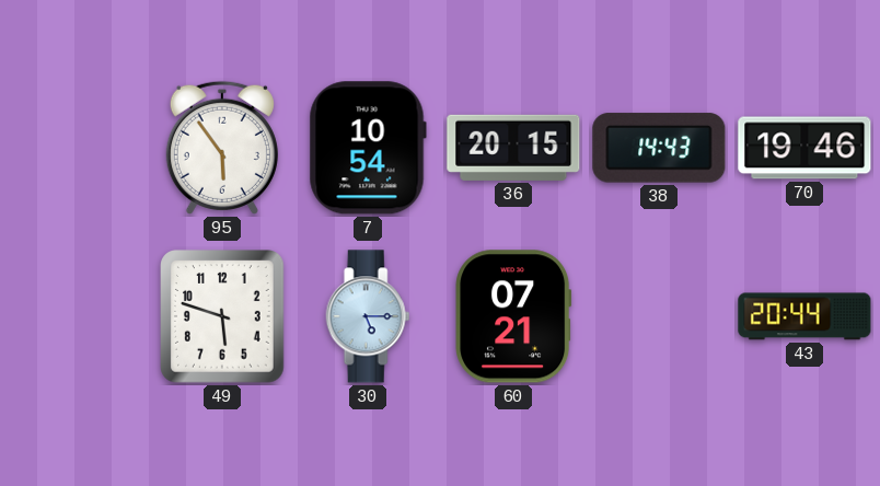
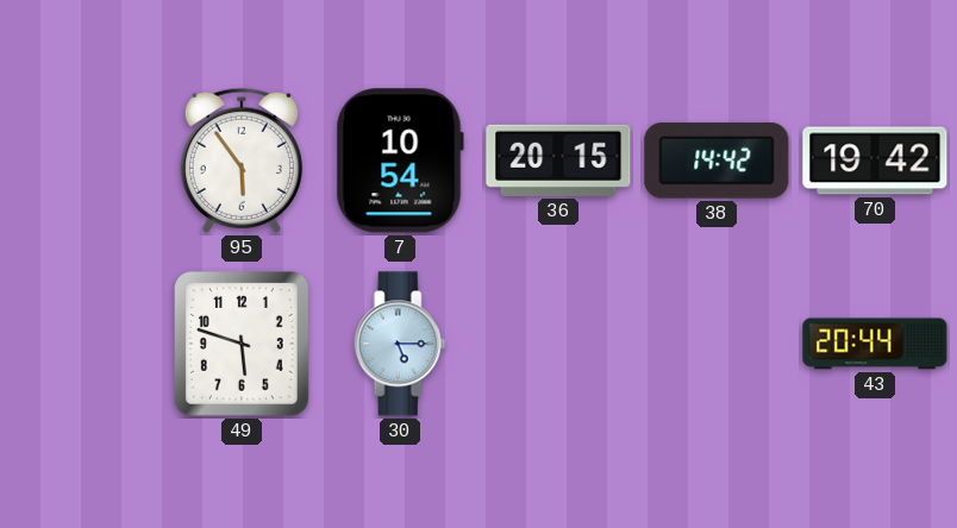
38: 14:43 -> 14:42 (717, 161)
70: 19:46 -> 19:42 (875, 161)
60: 07:21 -> none (513, 316)
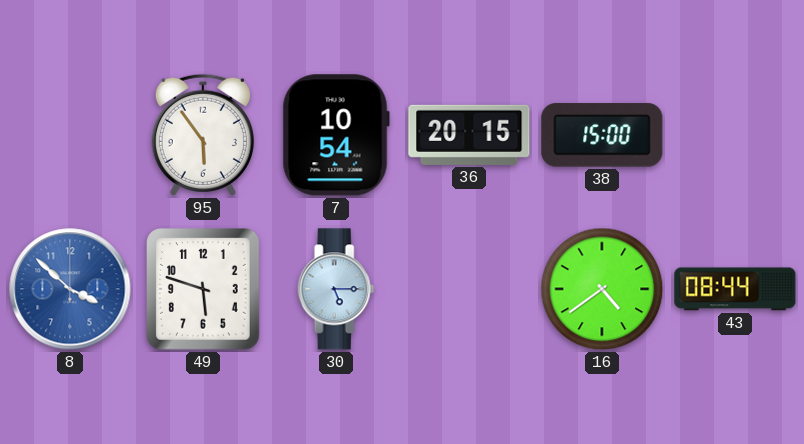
38: 14:42 -> 15:00 (602, 135)
70: 19:42 -> none (875, 161)
8: none -> 3:52 (70, 289)
16: none -> 4:39 (602, 289)
43: 20:44 -> 08:44 (735, 289)
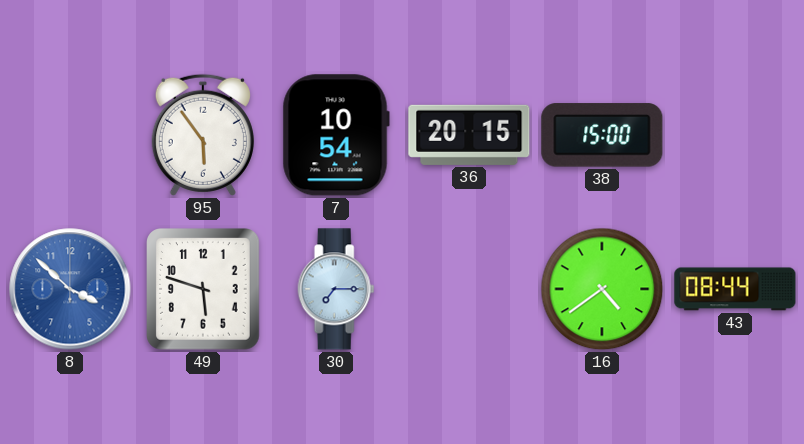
30: 5:15 -> 7:15 (336, 289)
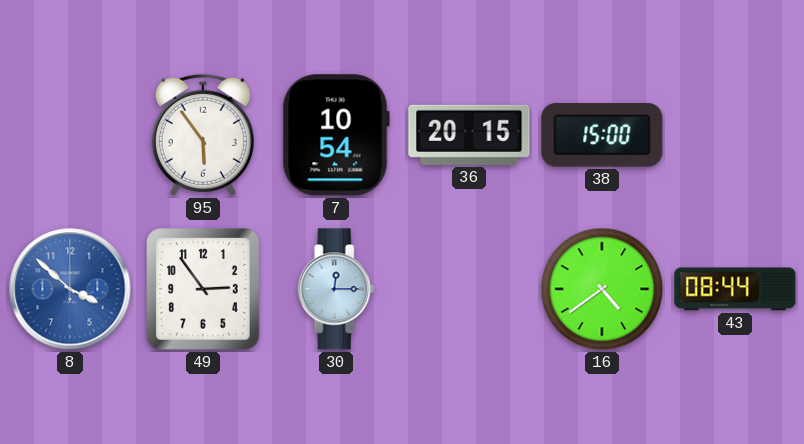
49: 5:48 -> 2:54 (204, 290)
30: 7:15 -> 12:15 (336, 289)
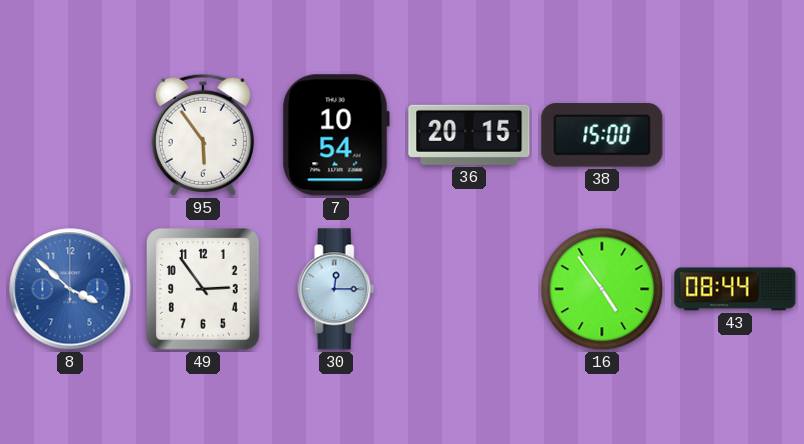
16: 4:39 -> 4:54 (602, 289)
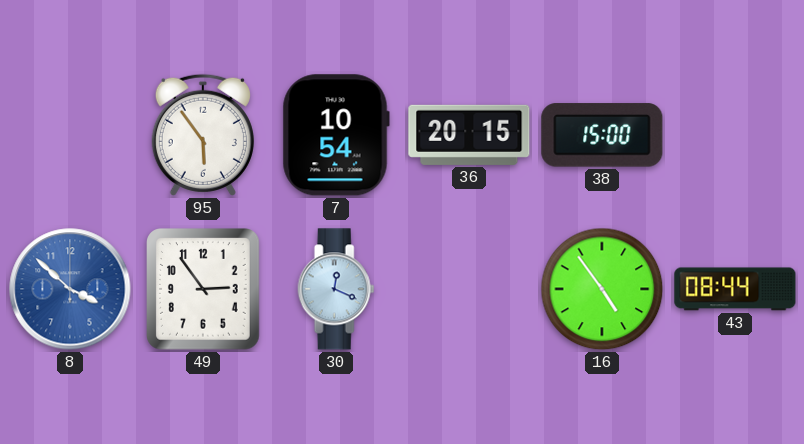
30: 12:15 -> 12:19 (336, 289)
